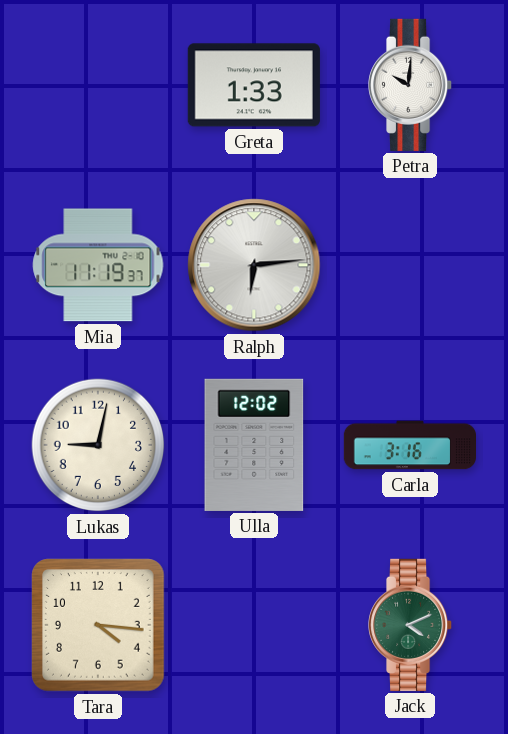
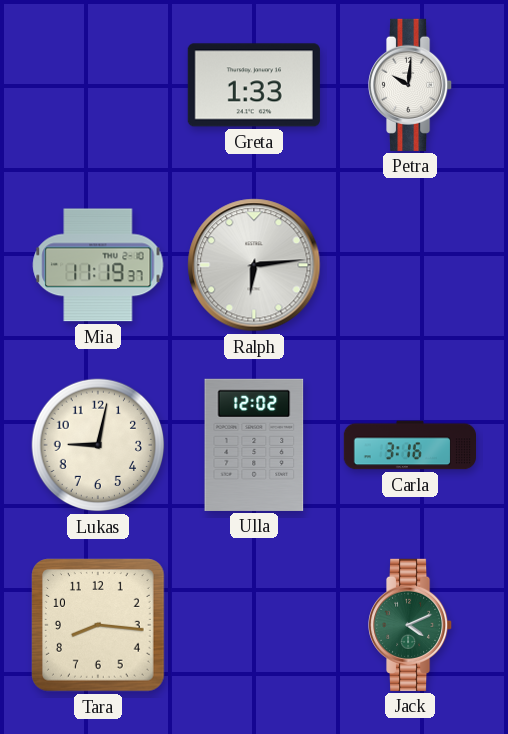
Tara: 4:16 -> 8:16 (98, 625)
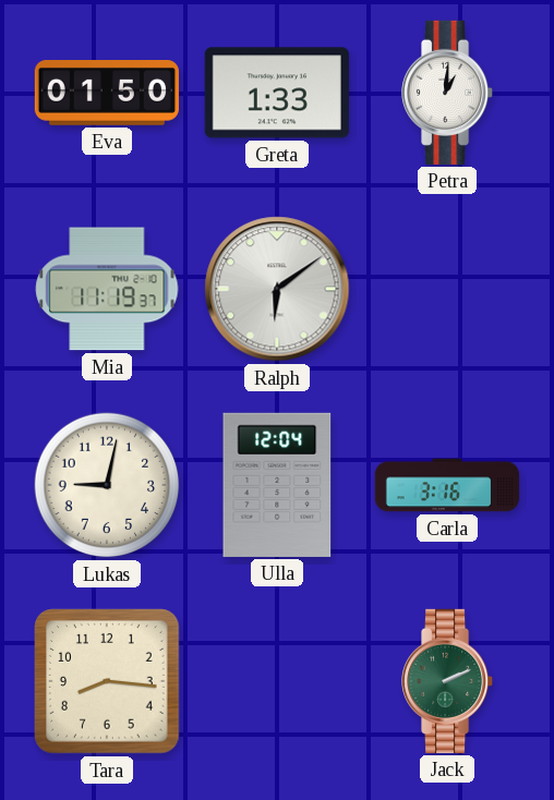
Eva: none -> 01:50 (107, 94)
Petra: 10:01 -> 1:01 (448, 93)
Ralph: 6:14 -> 6:09 (277, 289)
Ulla: 12:02 -> 12:04 (277, 485)
Jack: 4:11 -> 2:11 (448, 681)
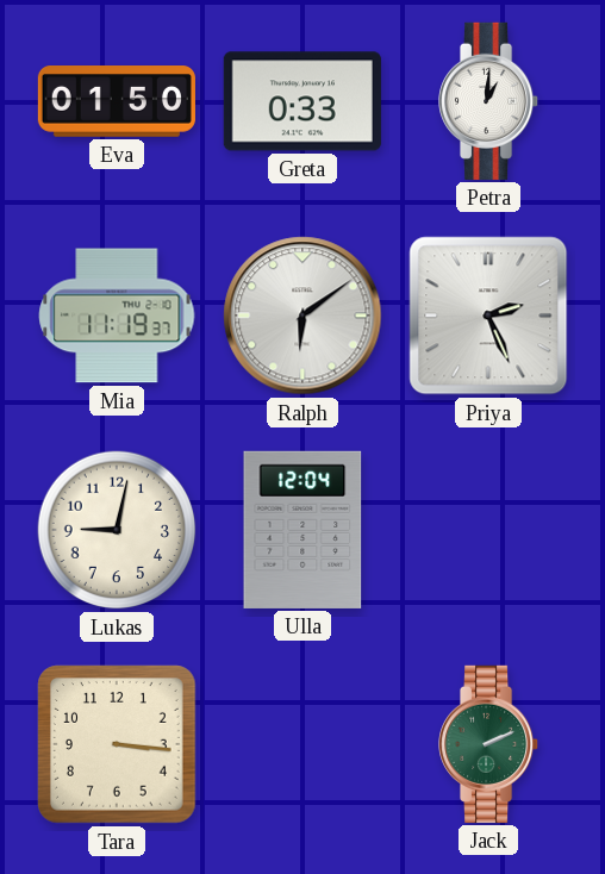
Greta: 1:33 -> 0:33 (302, 101)
Priya: none -> 2:26 (488, 316)
Carla: 3:16 -> none (446, 485)
Tara: 8:16 -> 3:16 (117, 744)
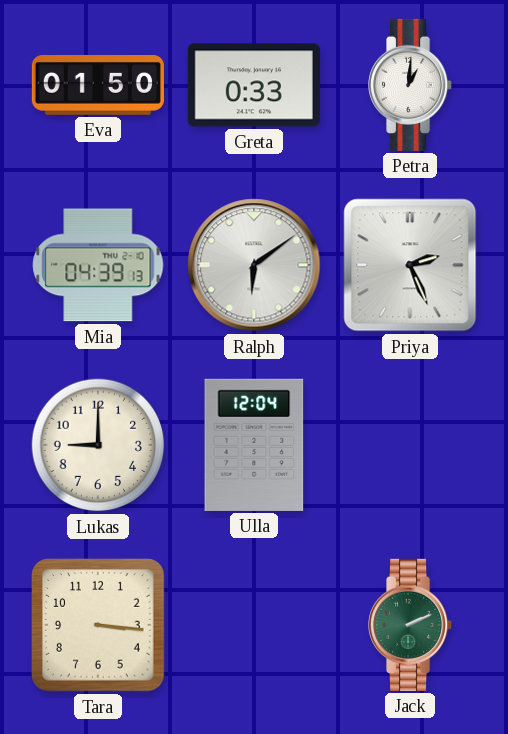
Mia: 11:19 -> 04:39 (98, 265)
Lukas: 9:02 -> 9:00 (98, 445)
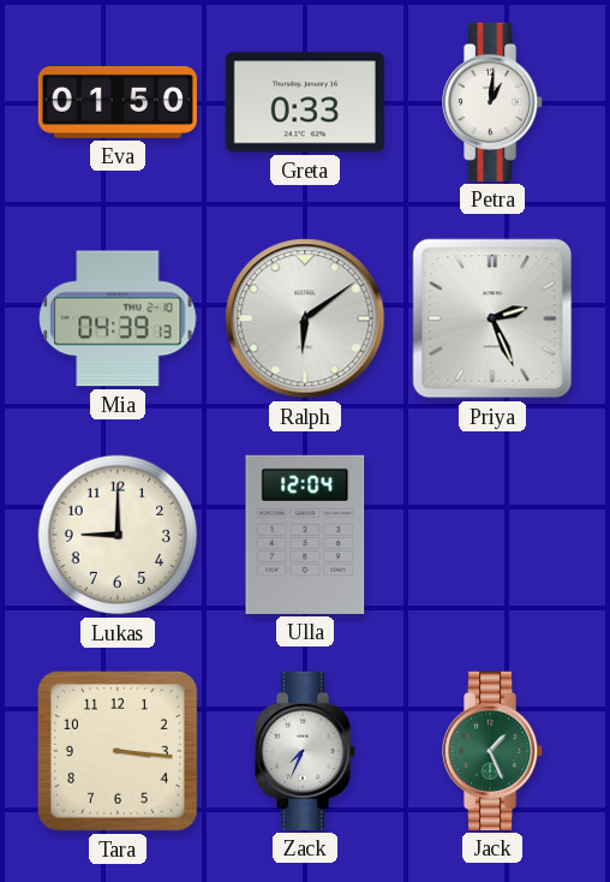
Zack: none -> 7:34 (306, 751)
Jack: 2:11 -> 1:26 (494, 751)
